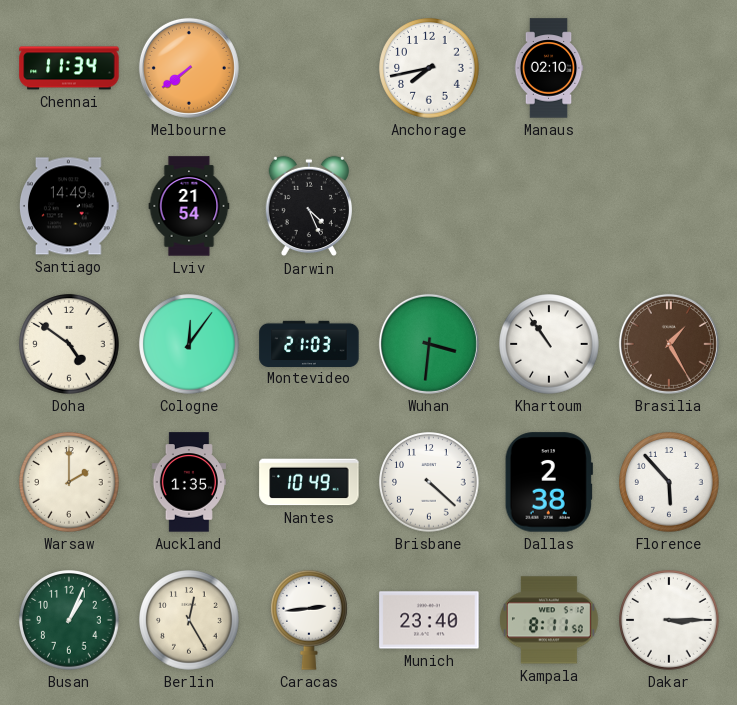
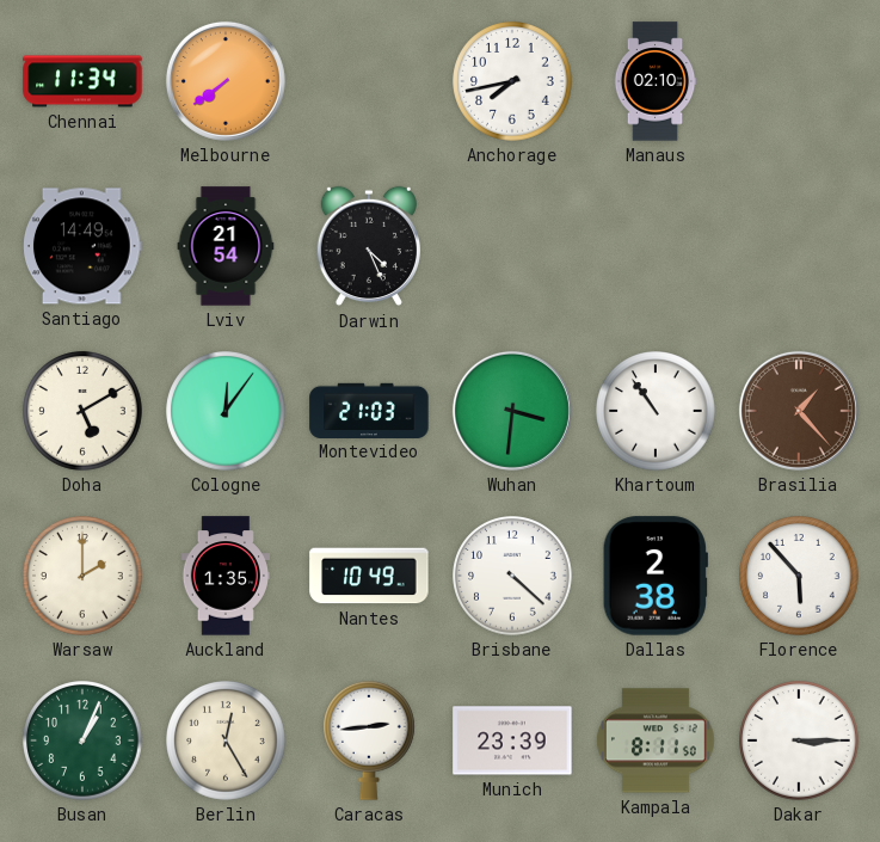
Doha: 4:51 -> 5:10 (82, 411)
Brasilia: 1:25 -> 1:23 (799, 411)
Munich: 23:40 -> 23:39 (512, 740)
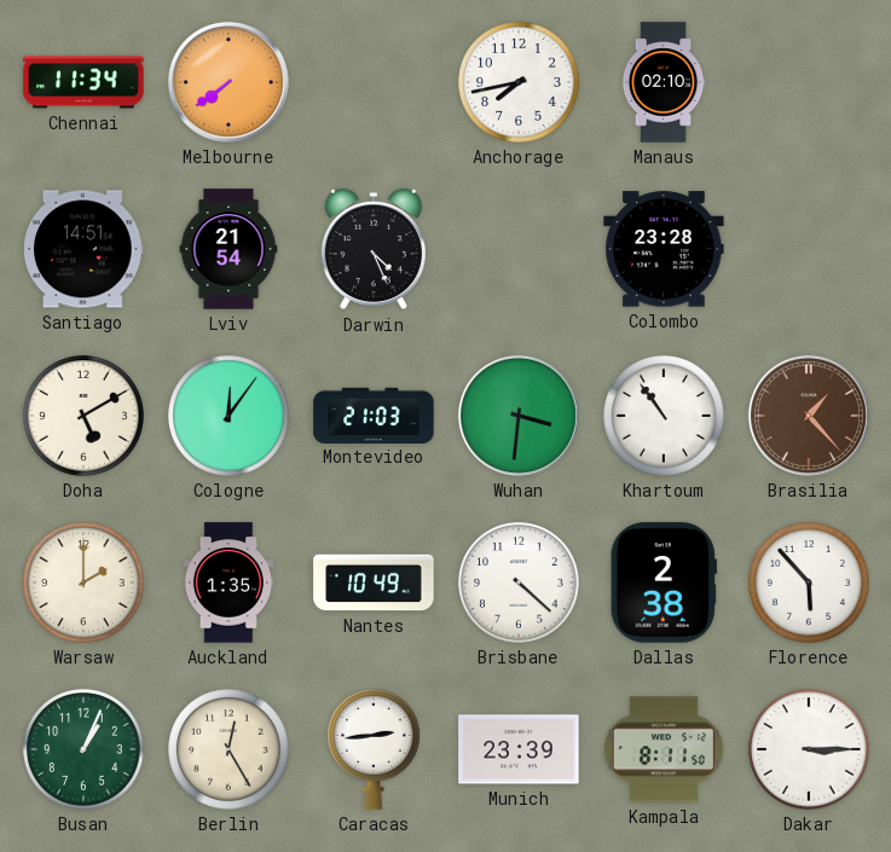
Santiago: 14:49 -> 14:51 (85, 249)
Colombo: none -> 23:28 (664, 249)
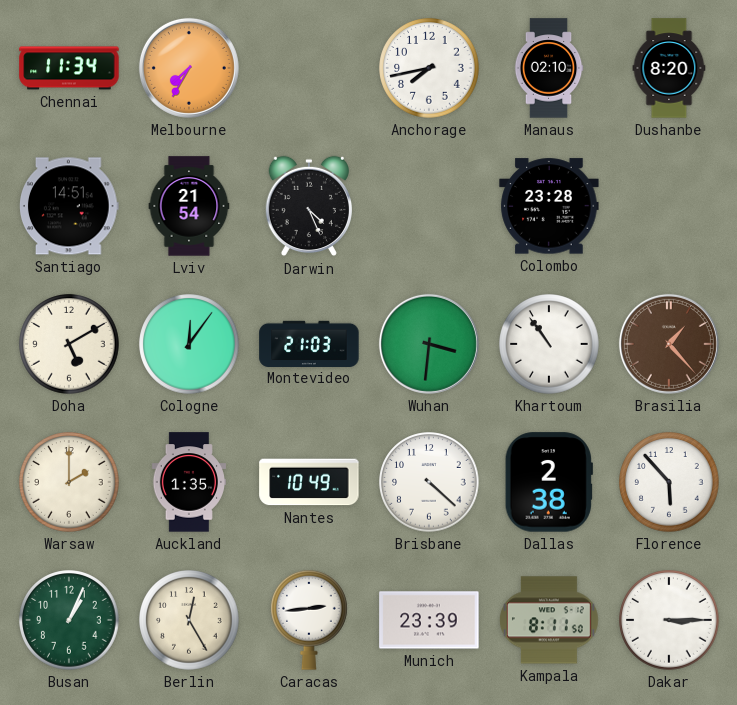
Melbourne: 7:39 -> 7:35 (189, 68)
Dushanbe: none -> 8:20 (669, 68)
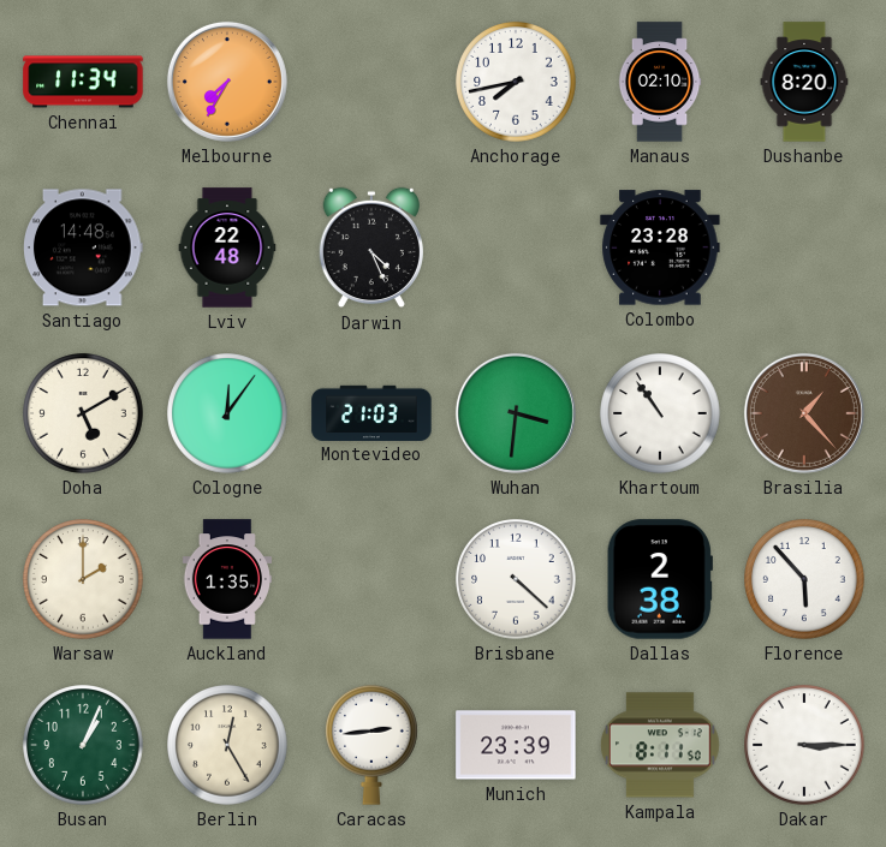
Santiago: 14:51 -> 14:48 (84, 247)
Lviv: 21:54 -> 22:48 (227, 247)
Nantes: 10:49 -> none (309, 482)
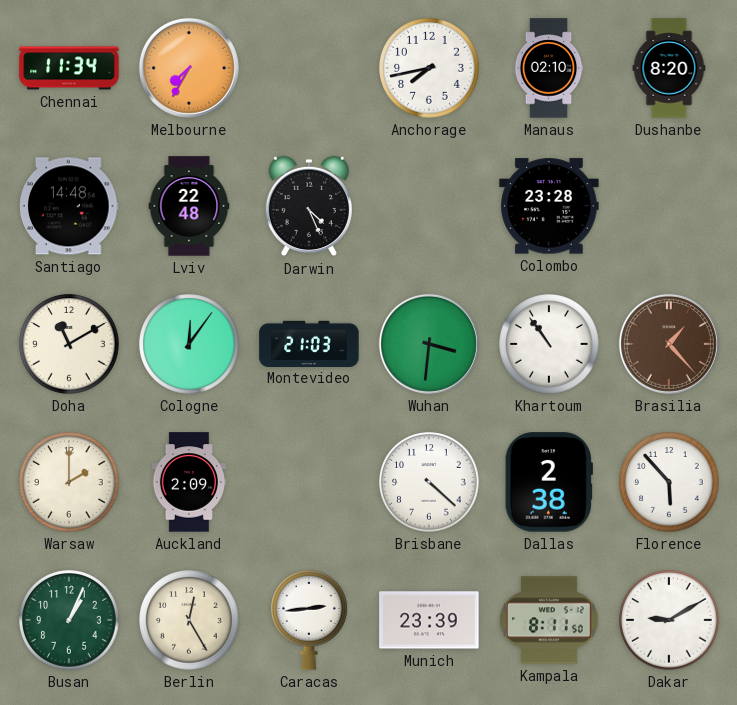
Doha: 5:10 -> 11:10 (69, 344)
Auckland: 1:35 -> 2:09 (188, 482)
Dakar: 3:15 -> 9:10 (669, 620)
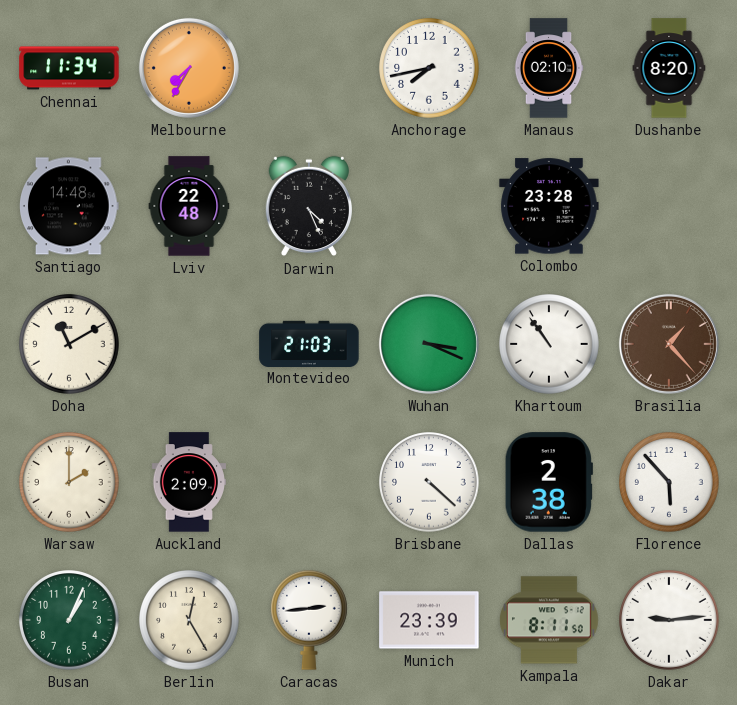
Cologne: 12:06 -> none (189, 344)
Wuhan: 3:31 -> 3:19 (429, 344)
Dakar: 9:10 -> 9:14 (669, 620)
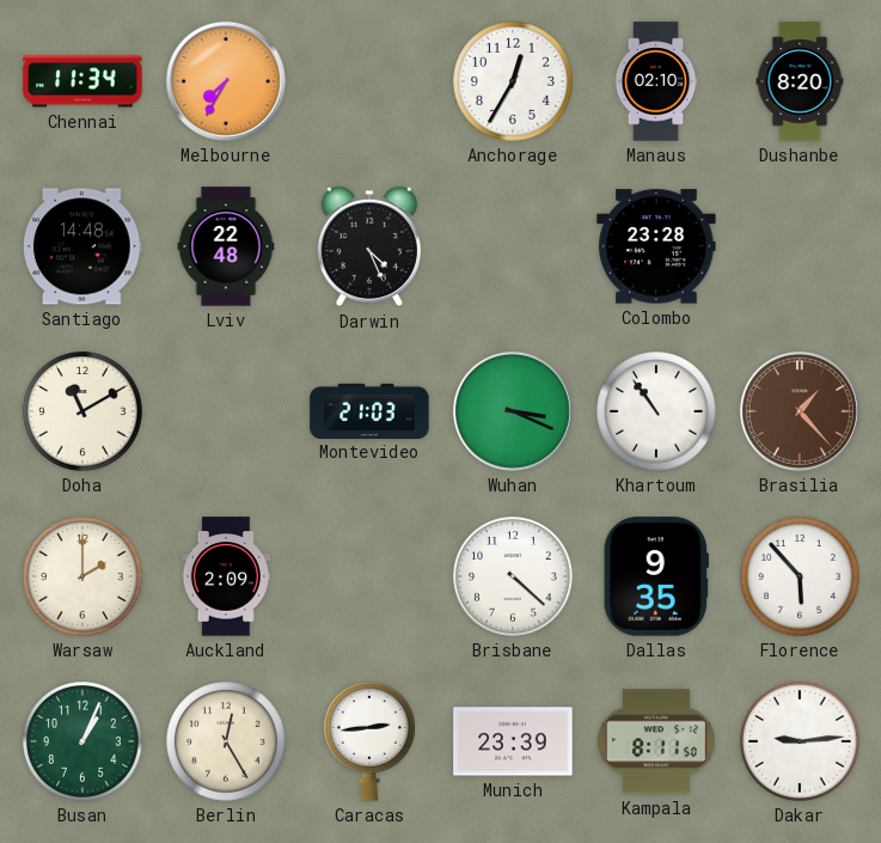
Anchorage: 7:43 -> 12:35 (513, 81)
Dallas: 2:38 -> 9:35 (656, 576)
